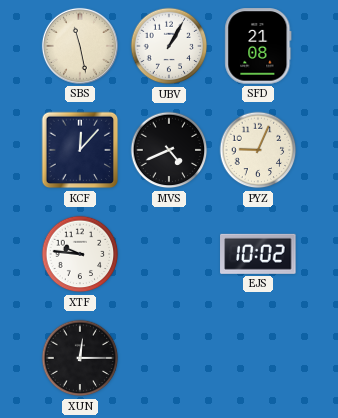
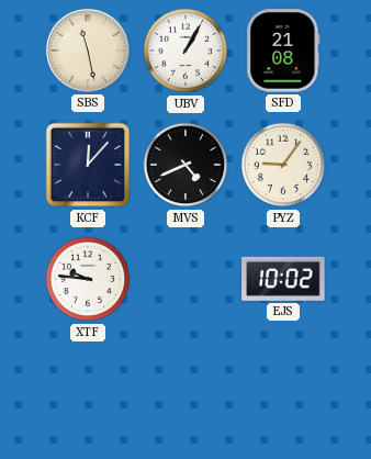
PYZ: 9:04 -> 9:06 (283, 165)
XUN: 12:15 -> none (80, 358)
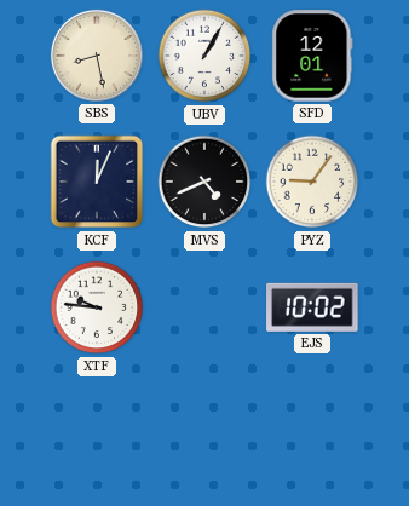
SBS: 11:28 -> 8:28 (97, 56)
SFD: 21:08 -> 12:01 (312, 56)
KCF: 12:07 -> 12:04 (97, 182)
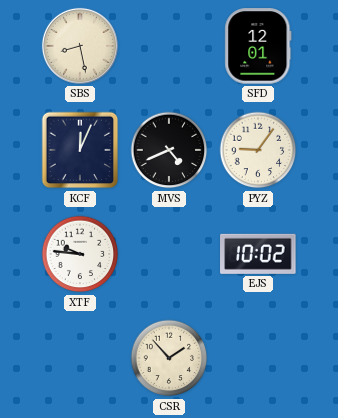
UBV: 1:05 -> none (204, 56)
CSR: none -> 1:53 (169, 358)
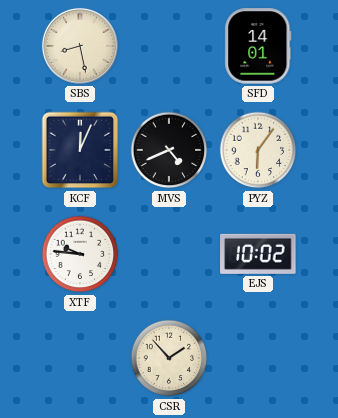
SFD: 12:01 -> 14:01 (258, 46)
PYZ: 9:06 -> 6:06 (258, 150)
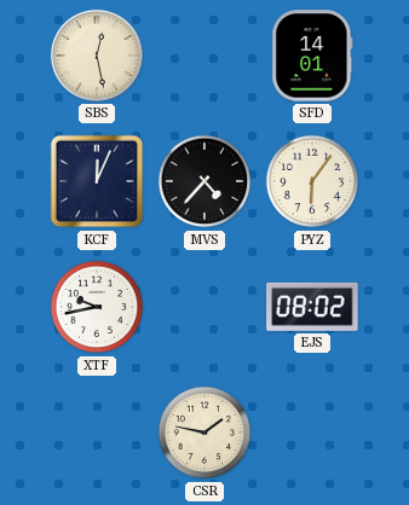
SBS: 8:28 -> 12:28 (97, 56)
MVS: 4:41 -> 4:37 (204, 181)
XTF: 9:46 -> 9:43 (97, 307)
EJS: 10:02 -> 08:02 (312, 307)
CSR: 1:53 -> 1:47 (204, 433)
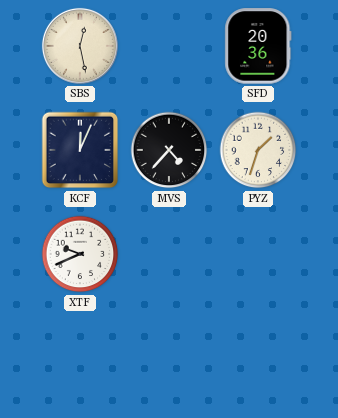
SFD: 14:01 -> 20:36 (258, 46)
PYZ: 6:06 -> 1:33 (258, 150)
XTF: 9:43 -> 9:41 (80, 254)
EJS: 08:02 -> none (312, 307)
CSR: 1:47 -> none (204, 433)
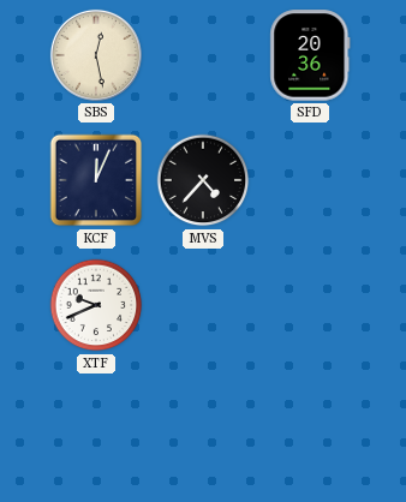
PYZ: 1:33 -> none (258, 150)
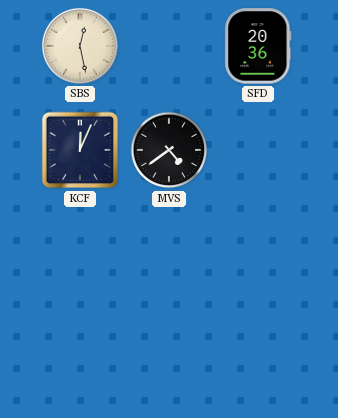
MVS: 4:37 -> 4:39 (169, 150)
XTF: 9:41 -> none (96, 305)
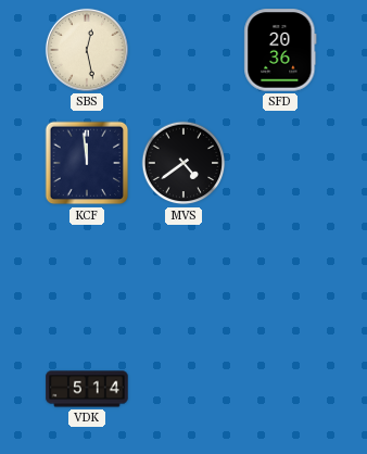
KCF: 12:04 -> 11:59 (87, 163)
VDK: none -> 5:14 (87, 389)
